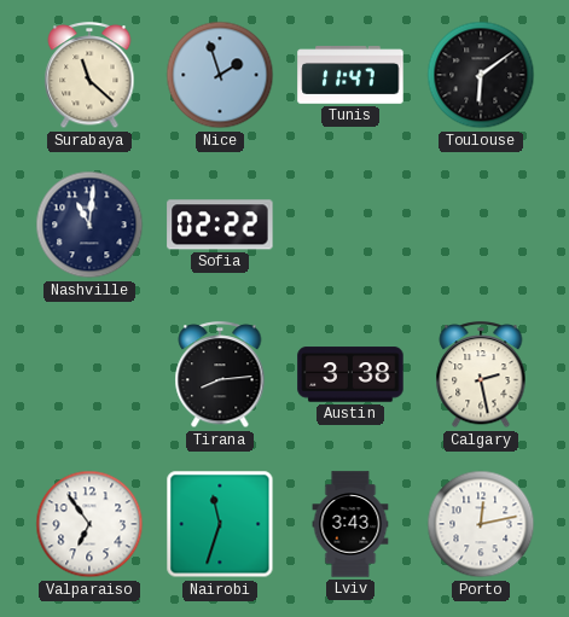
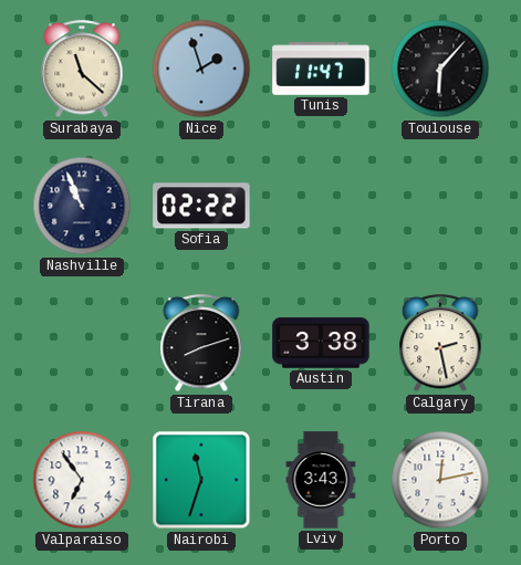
Toulouse: 6:09 -> 6:07 (440, 69)
Nashville: 11:01 -> 10:56 (82, 206)
Tirana: 8:14 -> 8:12 (201, 344)
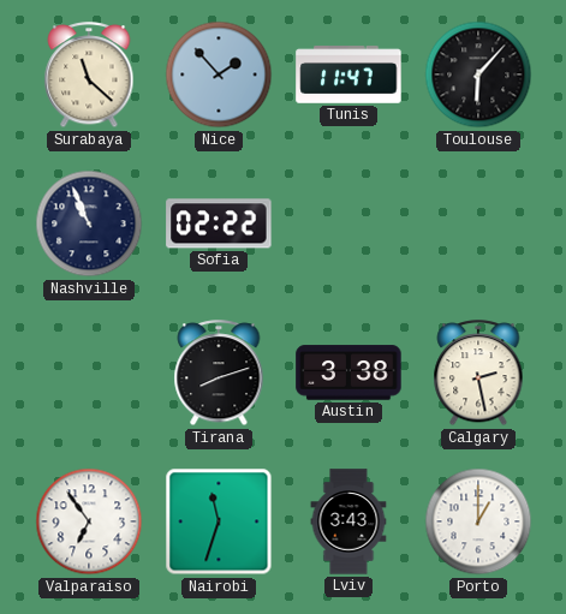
Nice: 1:57 -> 1:53 (219, 74)
Porto: 12:13 -> 1:00 (478, 521)
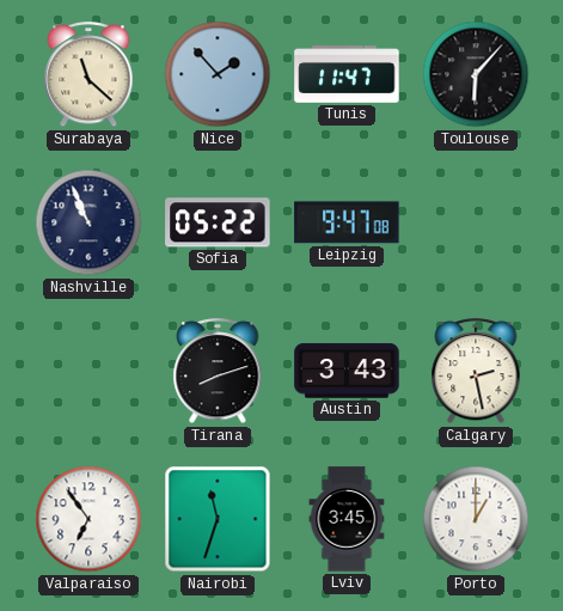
Sofia: 02:22 -> 05:22 (218, 222)
Leipzig: none -> 9:47 (347, 222)
Austin: 3:38 -> 3:43 (347, 371)
Lviv: 3:43 -> 3:45 (347, 519)
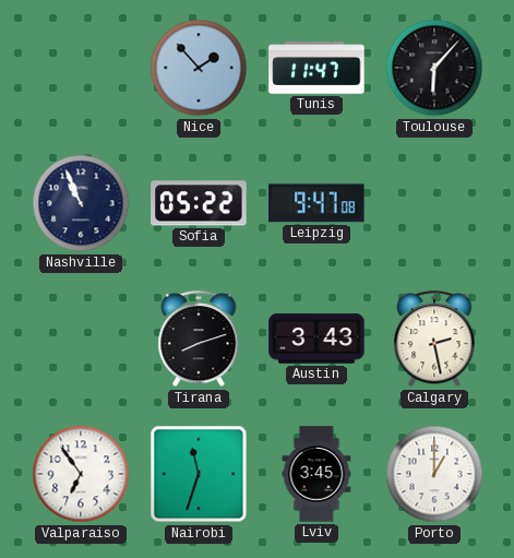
Surabaya: 11:22 -> none (88, 75)
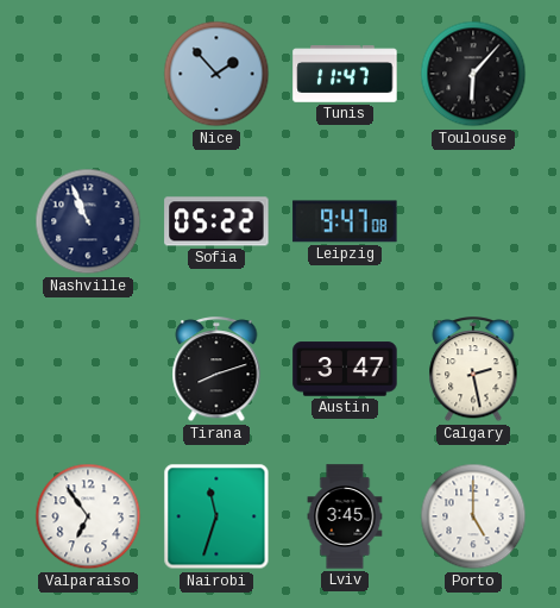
Austin: 3:43 -> 3:47 (345, 369)
Porto: 1:00 -> 5:00 (473, 516)
